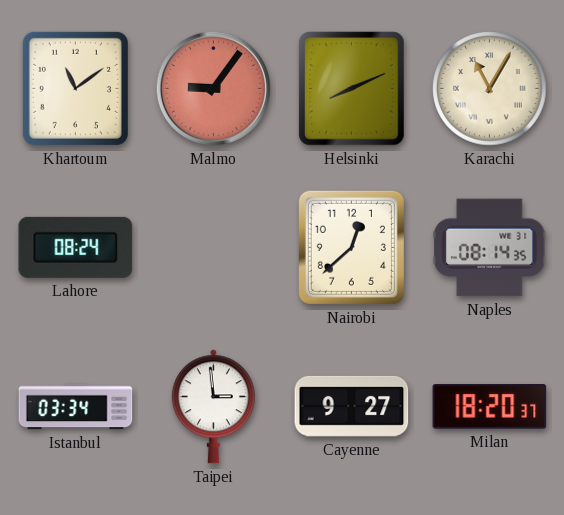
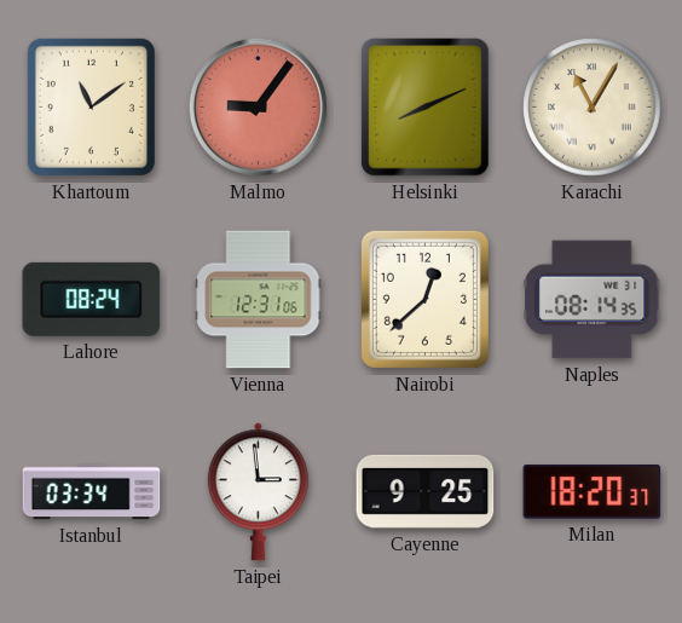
Vienna: none -> 12:31 (259, 300)
Cayenne: 9:27 -> 9:25 (426, 491)
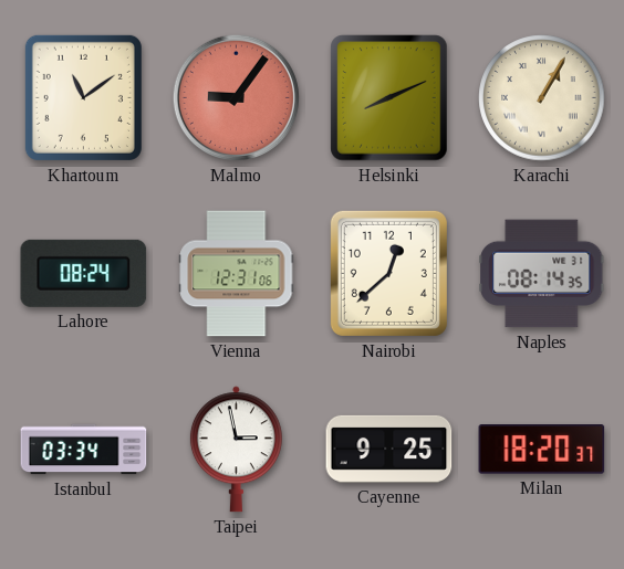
Karachi: 11:05 -> 1:05 (542, 98)
Taipei: 2:59 -> 2:58 (236, 450)
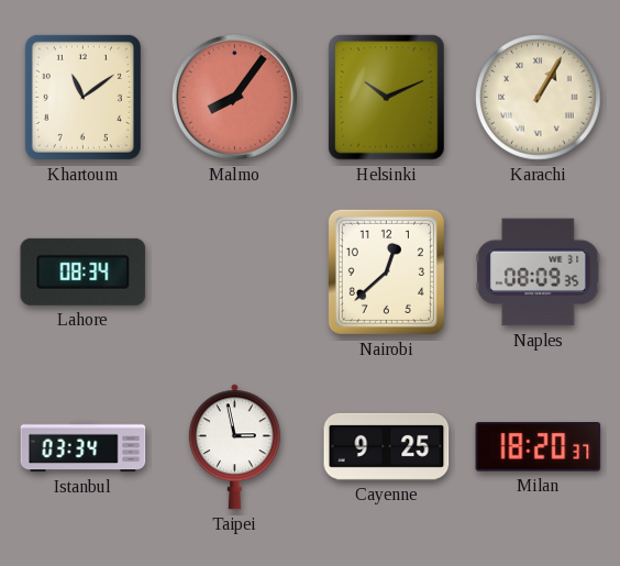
Malmo: 9:06 -> 8:06 (234, 97)
Helsinki: 8:11 -> 10:11 (387, 98)
Lahore: 08:24 -> 08:34 (84, 271)
Vienna: 12:31 -> none (237, 274)
Naples: 08:14 -> 08:09 (539, 273)
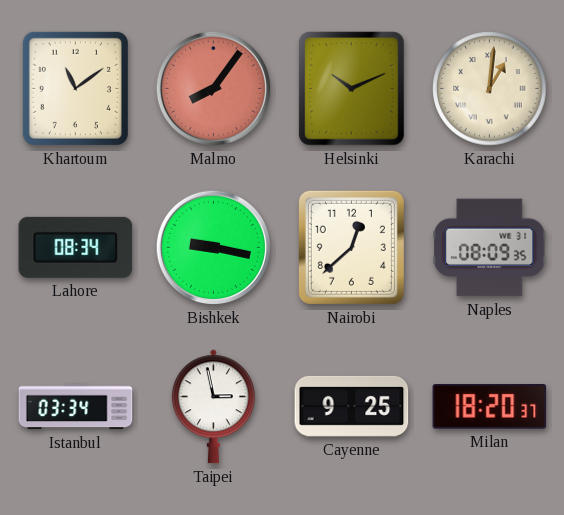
Karachi: 1:05 -> 1:01 (490, 89)
Bishkek: none -> 9:17 (213, 247)
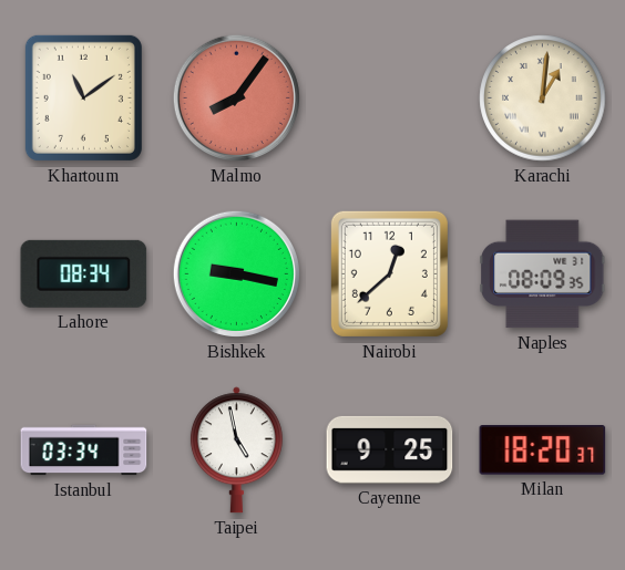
Helsinki: 10:11 -> none (352, 89)
Taipei: 2:58 -> 4:58 (236, 450)
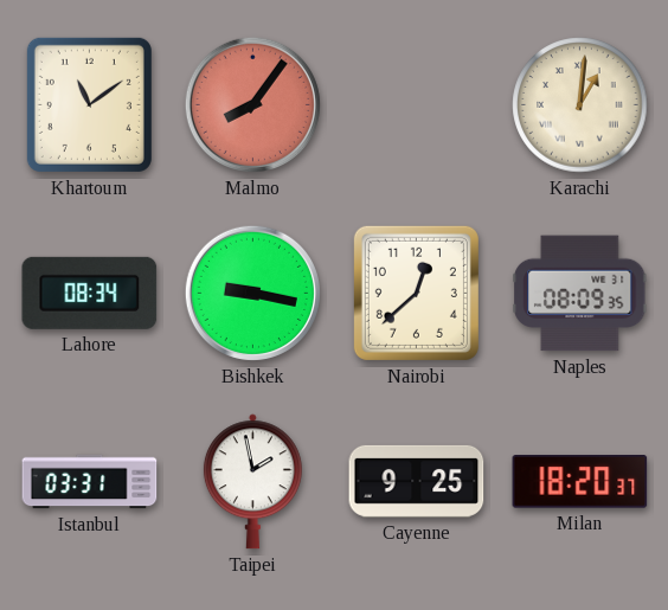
Istanbul: 03:34 -> 03:31 (90, 482)
Taipei: 4:58 -> 1:58 (252, 482)
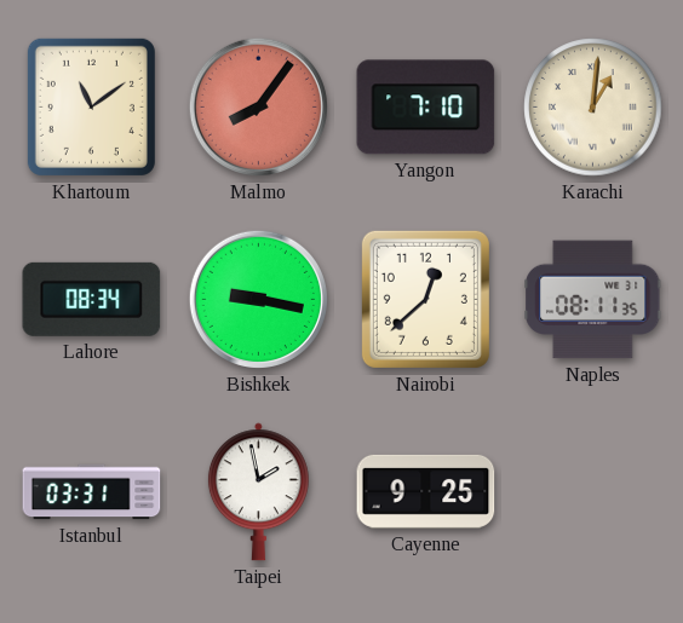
Yangon: none -> 7:10 (426, 108)
Naples: 08:09 -> 08:11 (593, 300)
Milan: 18:20 -> none (580, 482)
